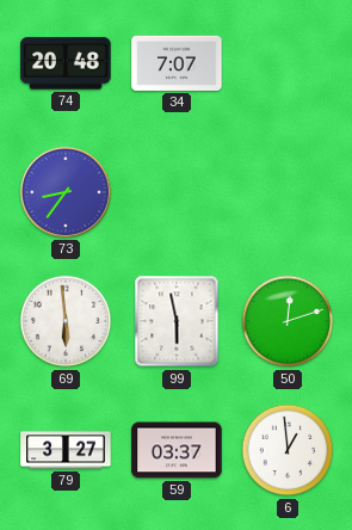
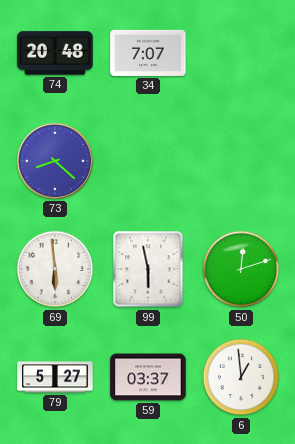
73: 8:36 -> 8:22 (55, 161)
79: 3:27 -> 5:27 (55, 377)
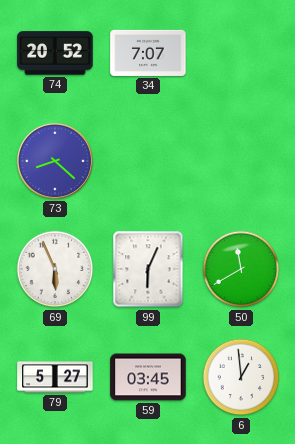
74: 20:48 -> 20:52 (55, 53)
69: 5:59 -> 5:56 (55, 269)
99: 5:58 -> 6:04 (148, 269)
50: 12:12 -> 11:40 (241, 269)
59: 03:37 -> 03:45 (148, 377)
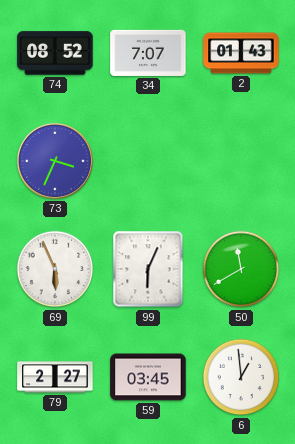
74: 20:52 -> 08:52 (55, 53)
2: none -> 01:43 (241, 53)
73: 8:22 -> 3:34 (55, 161)
79: 5:27 -> 2:27 (55, 377)
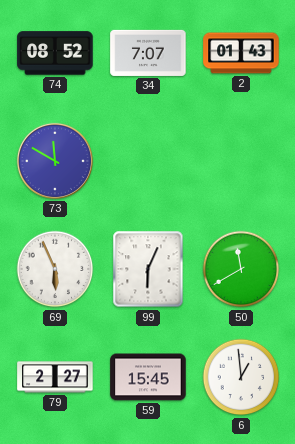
73: 3:34 -> 11:50 (55, 161)
59: 03:45 -> 15:45 (148, 377)
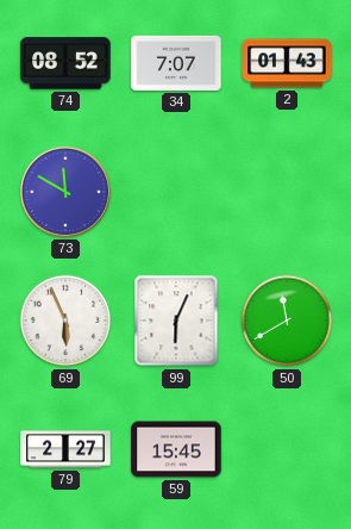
6: 12:59 -> none (241, 377)
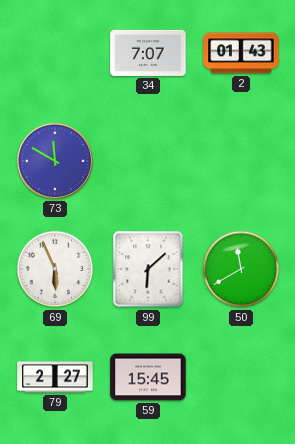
74: 08:52 -> none (65, 63)
99: 6:04 -> 6:08 (148, 269)
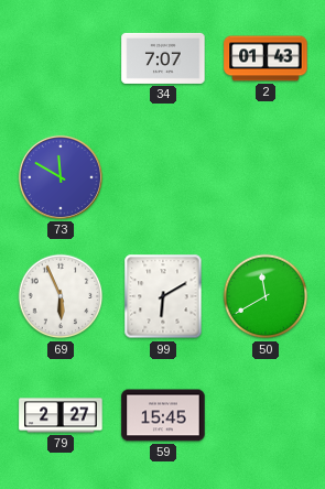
99: 6:08 -> 6:10 (163, 296)
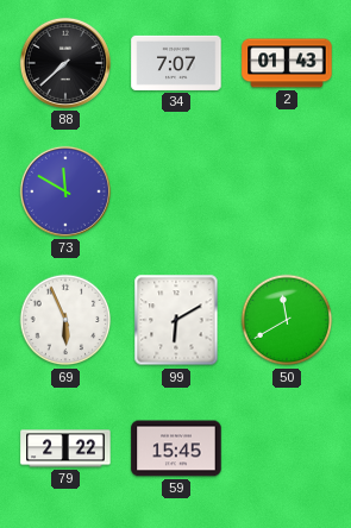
88: none -> 7:38 (65, 63)
79: 2:27 -> 2:22 (65, 448)
